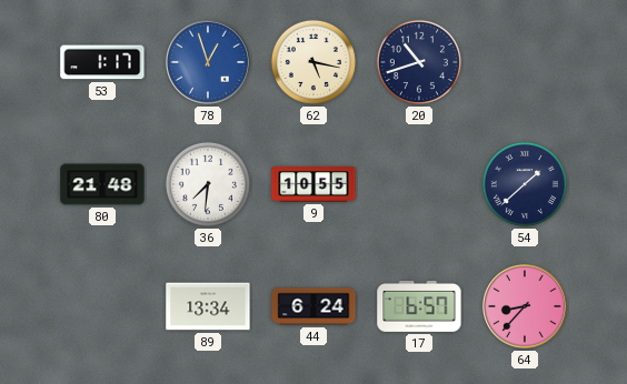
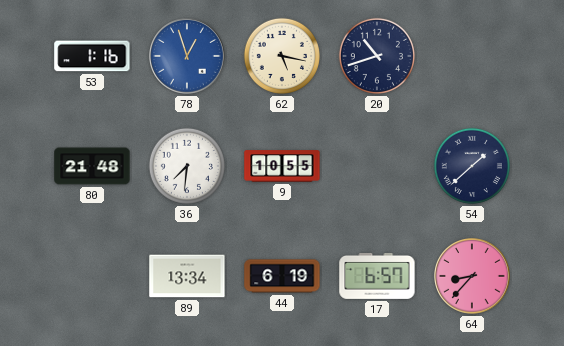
53: 1:17 -> 1:16 (92, 56)
44: 6:24 -> 6:19 (282, 276)
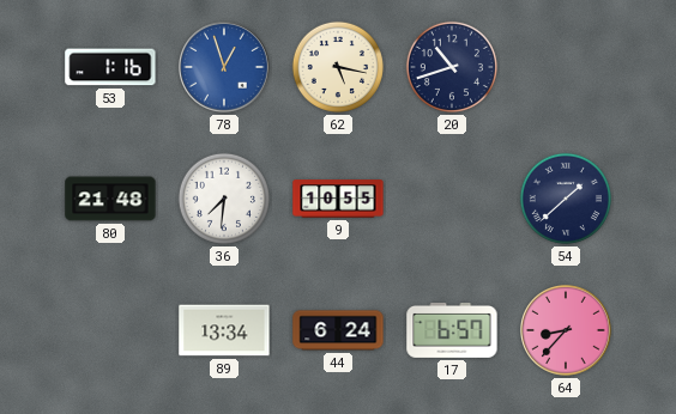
44: 6:19 -> 6:24 (338, 330)
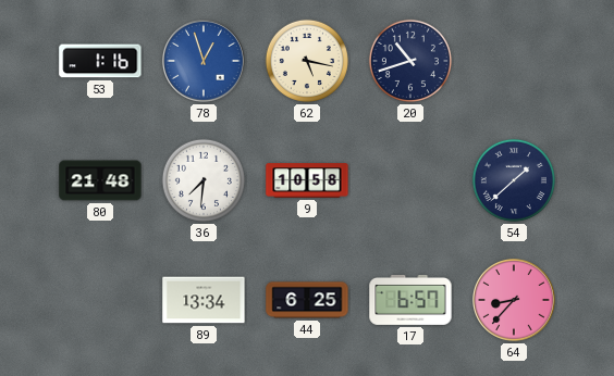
9: 10:55 -> 10:58 (307, 180)
44: 6:24 -> 6:25 (307, 300)
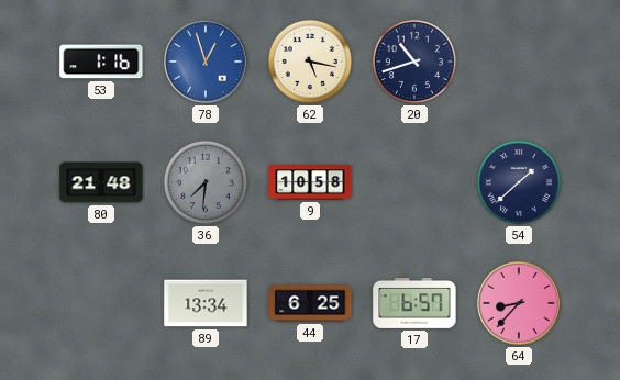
36 dial: white -> grey (206, 182)
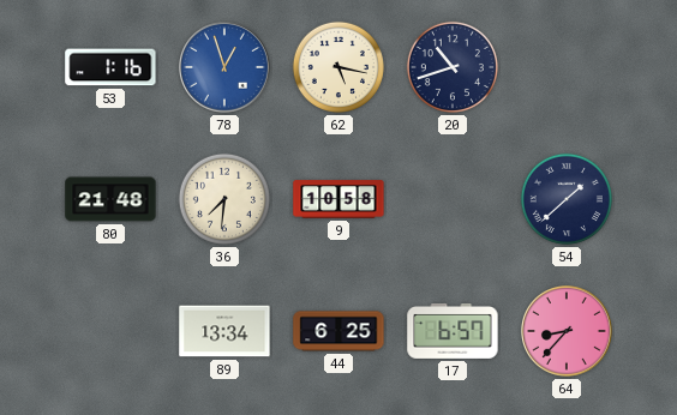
36 dial: grey -> cream (224, 199)
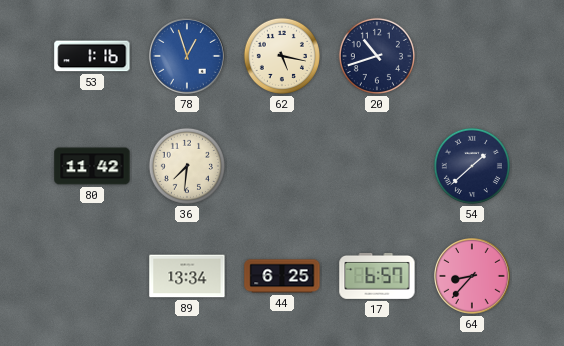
80: 21:48 -> 11:42 (92, 166)
9: 10:58 -> none (338, 199)
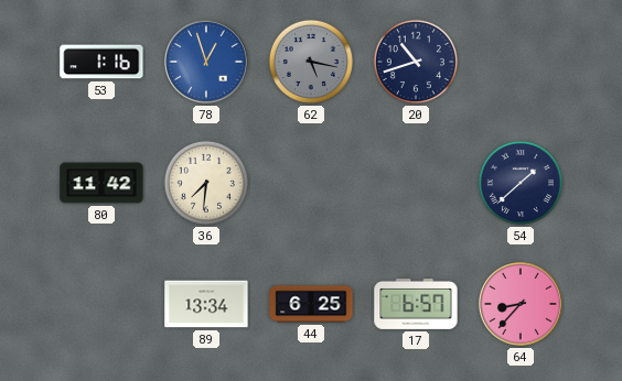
62 dial: cream -> grey (311, 62)
